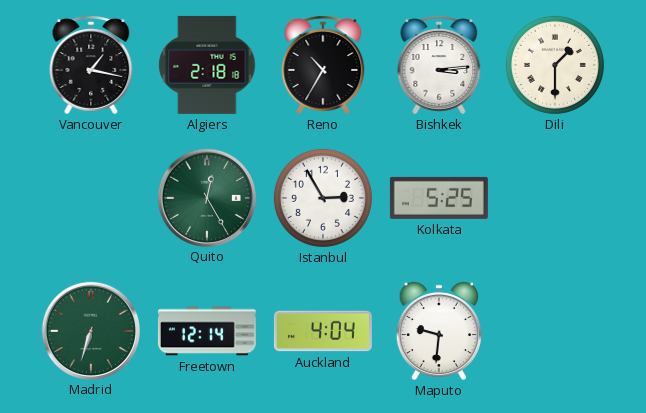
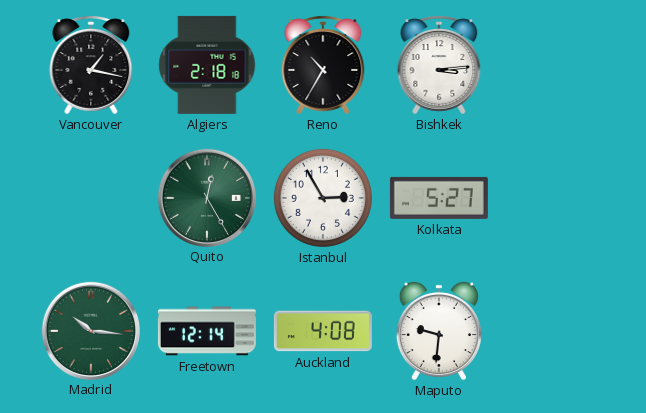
Dili: 1:30 -> none (555, 65)
Kolkata: 5:25 -> 5:27 (439, 198)
Madrid: 6:33 -> 10:16 (90, 330)
Auckland: 4:04 -> 4:08 (323, 331)
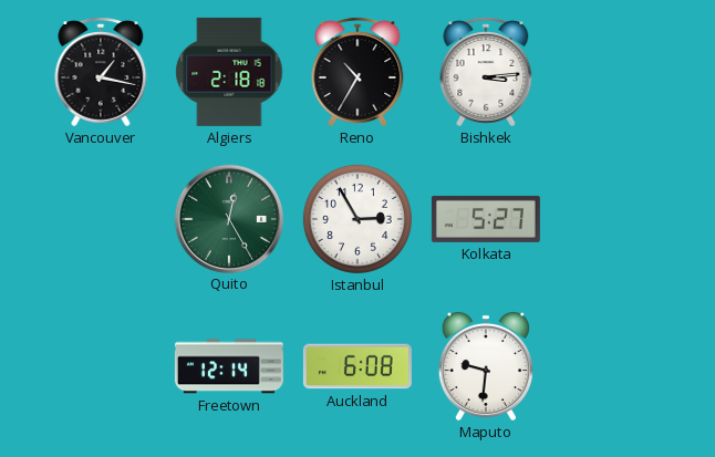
Madrid: 10:16 -> none (90, 330)
Auckland: 4:08 -> 6:08 (357, 366)
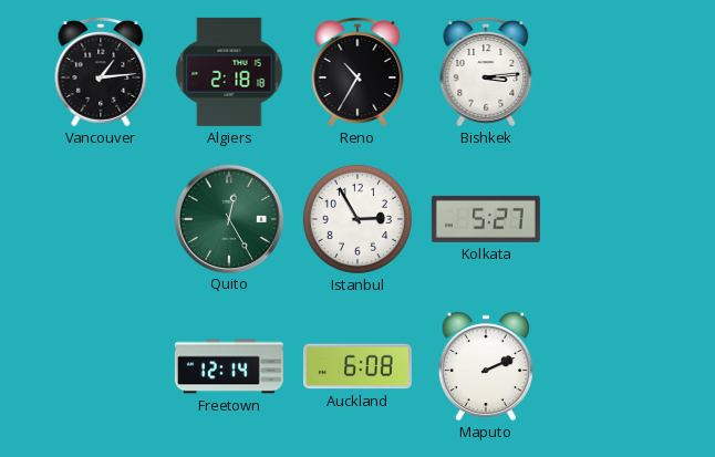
Vancouver: 1:17 -> 1:14 (101, 72)
Maputo: 9:31 -> 2:11 (486, 366)
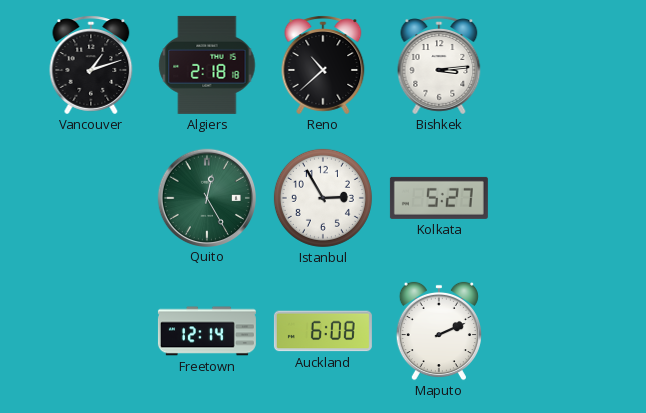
Vancouver: 1:14 -> 1:12 (91, 65)
Reno: 10:35 -> 10:38 (323, 65)
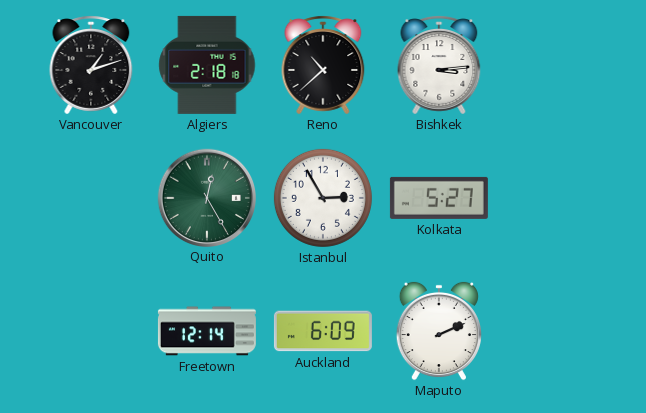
Auckland: 6:08 -> 6:09 (323, 331)
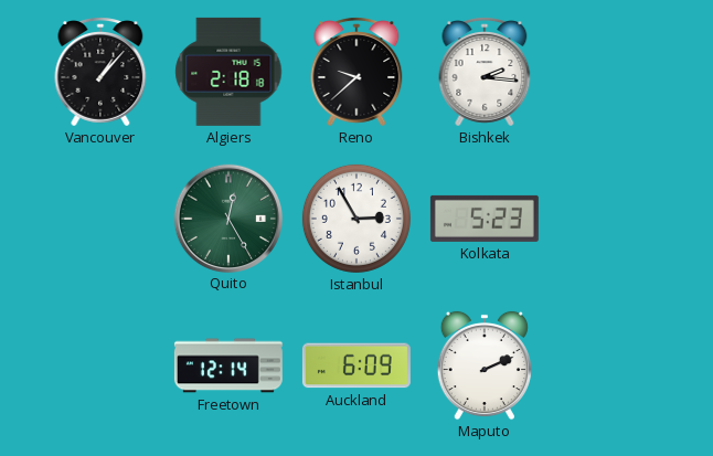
Vancouver: 1:12 -> 1:07 (100, 72)
Reno: 10:38 -> 9:38 (356, 72)
Bishkek: 3:14 -> 2:16 (485, 72)
Kolkata: 5:27 -> 5:23 (485, 219)
